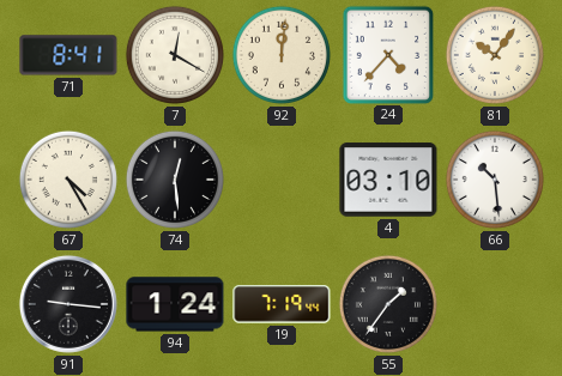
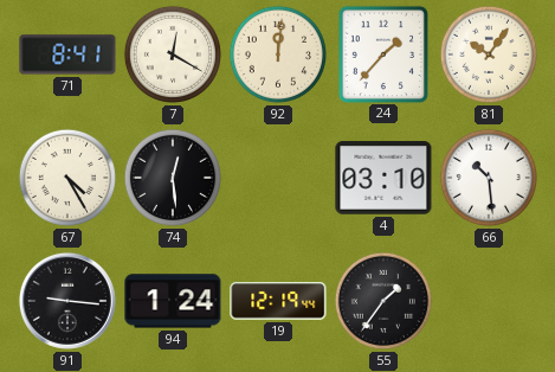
24: 4:37 -> 1:37 (382, 53)
19: 7:19 -> 12:19 (278, 301)
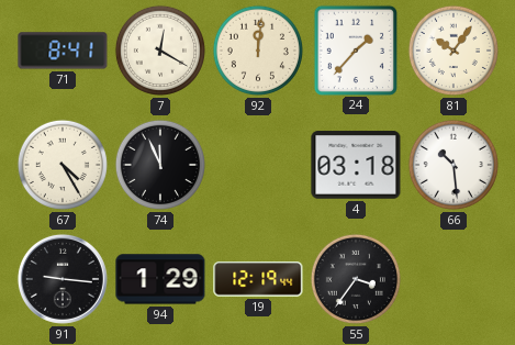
74: 12:29 -> 11:56 (160, 165)
4: 03:10 -> 03:18 (356, 165)
94: 1:24 -> 1:29 (160, 279)
55: 1:36 -> 3:36 (356, 279)
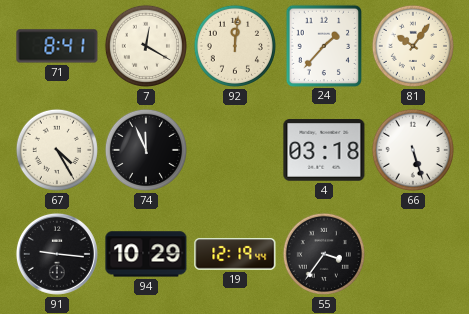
66: 10:29 -> 5:27 (413, 150)
94: 1:29 -> 10:29 (146, 254)
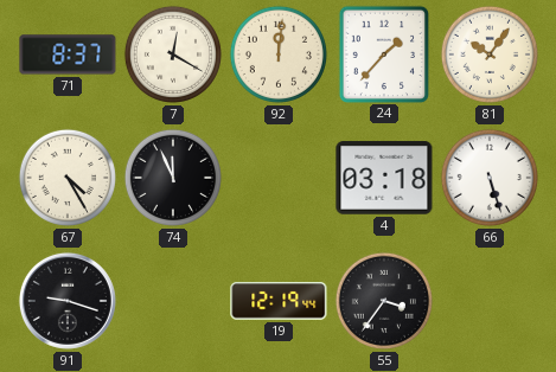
71: 8:41 -> 8:37 (68, 54)
91: 9:16 -> 9:18 (68, 301)
94: 10:29 -> none (146, 254)
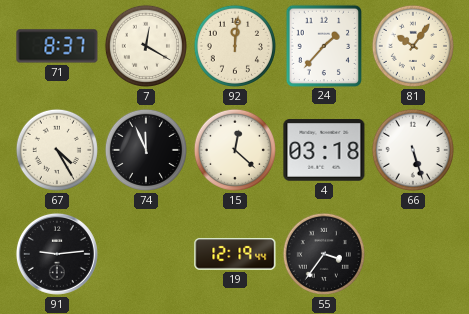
15: none -> 12:22 (235, 150)
91: 9:18 -> 9:14 (57, 254)
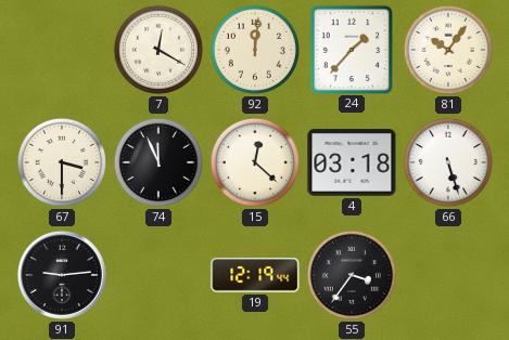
71: 8:37 -> none (57, 46)
67: 4:25 -> 3:30 (62, 162)
